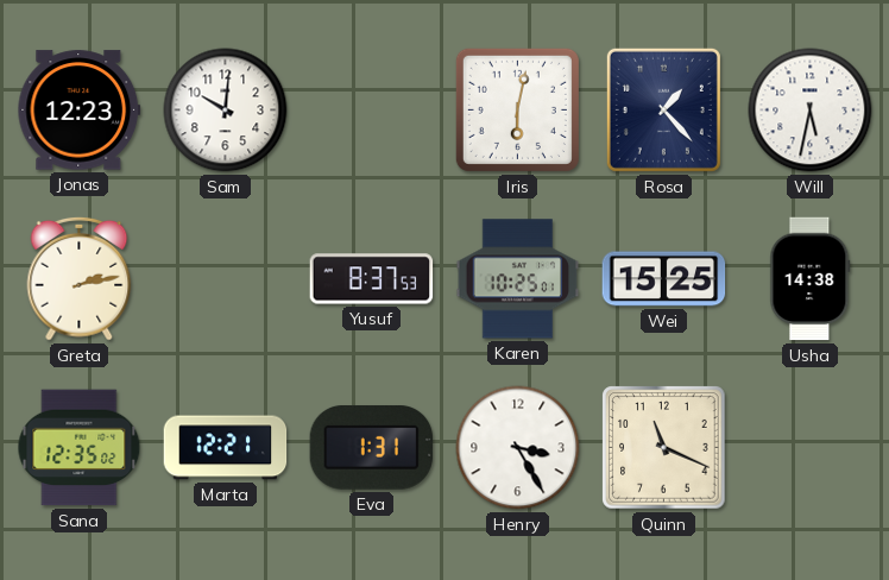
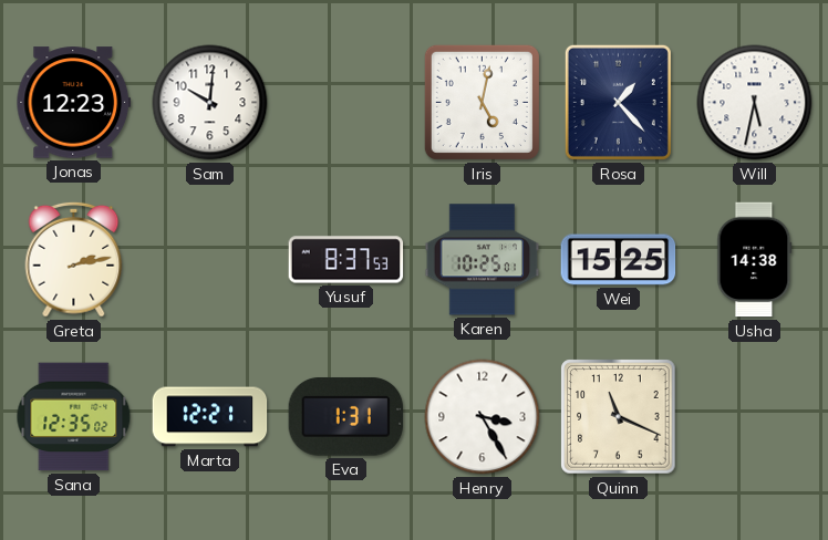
Iris: 6:02 -> 5:02 (482, 102)
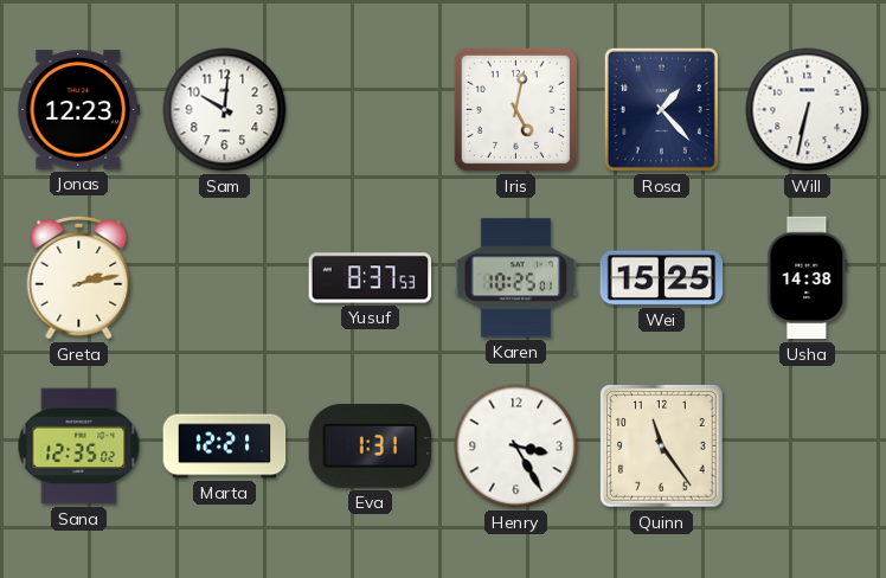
Will: 5:32 -> 6:32 (808, 110)
Quinn: 11:19 -> 11:24 (662, 447)
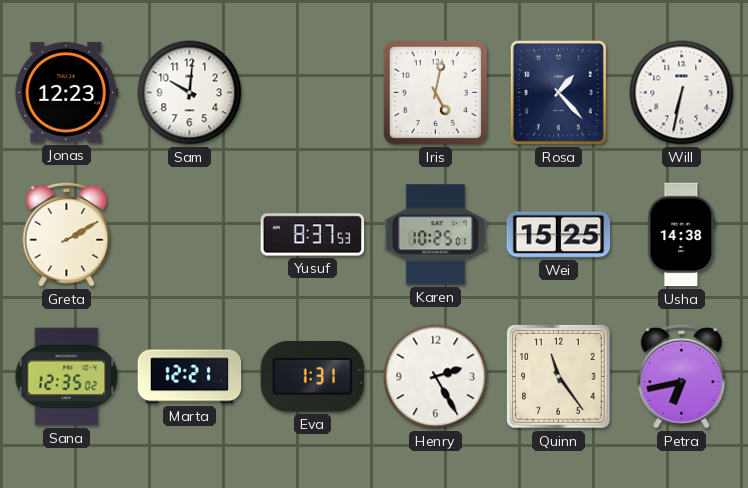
Greta: 2:13 -> 2:10 (67, 234)
Henry: 3:25 -> 2:25 (436, 377)
Petra: none -> 6:43 (682, 376)
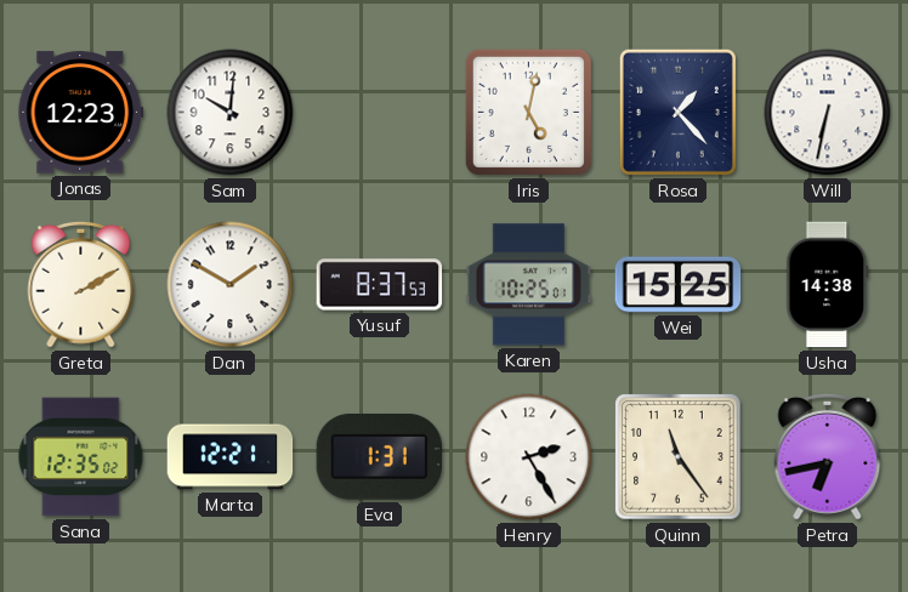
Dan: none -> 1:50 (231, 285)
